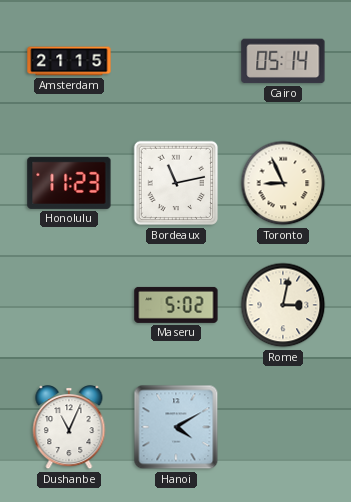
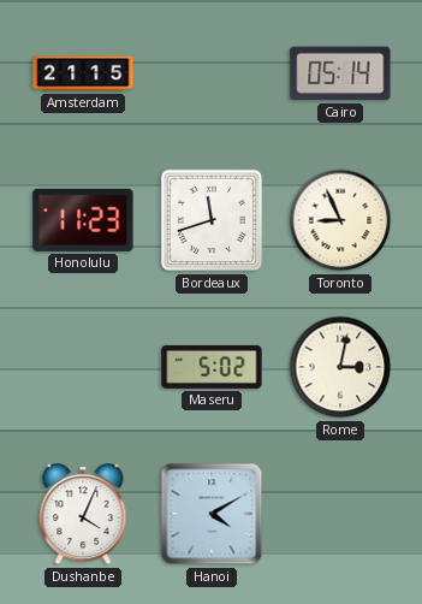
Bordeaux: 11:13 -> 11:42 (212, 220)
Dushanbe: 11:04 -> 4:04 (83, 515)
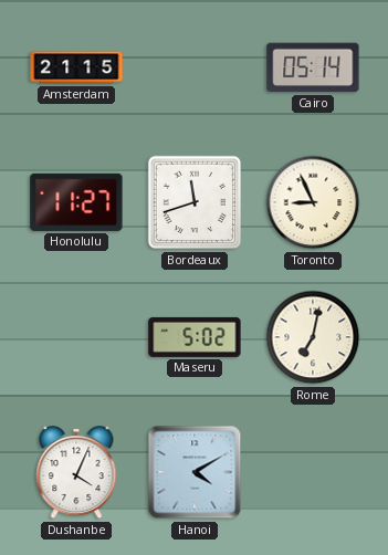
Honolulu: 11:23 -> 11:27 (76, 202)
Rome: 3:02 -> 7:02 (313, 337)
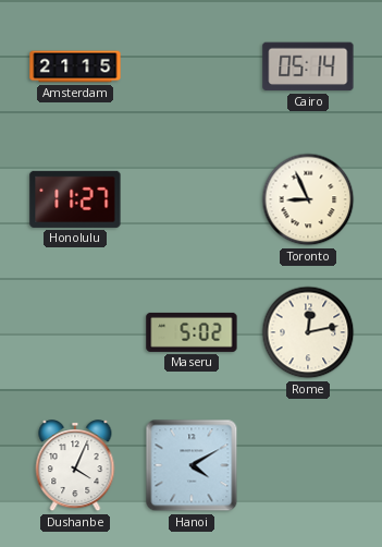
Bordeaux: 11:42 -> none (195, 202)
Rome: 7:02 -> 12:13 (308, 332)
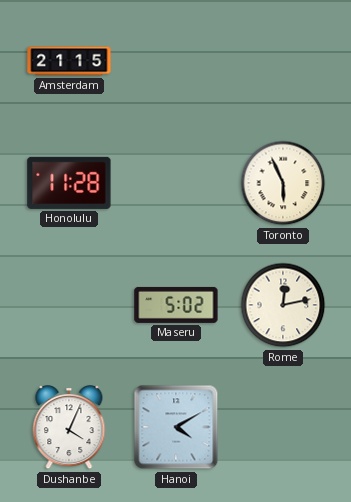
Cairo: 05:14 -> none (308, 66)
Honolulu: 11:27 -> 11:28 (69, 183)
Toronto: 8:56 -> 5:56 (283, 183)
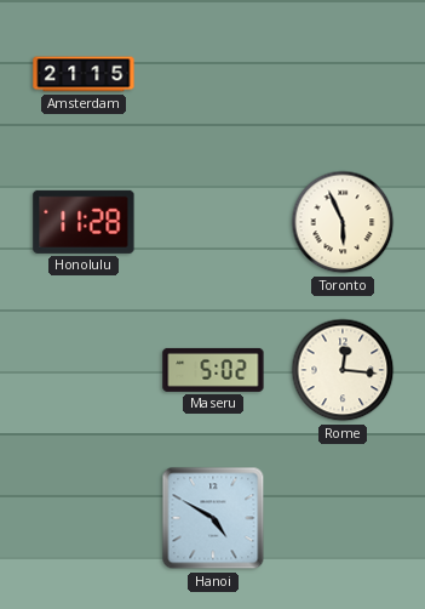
Rome: 12:13 -> 12:16 (343, 370)
Dushanbe: 4:04 -> none (69, 428)
Hanoi: 4:10 -> 4:50 (213, 518)
